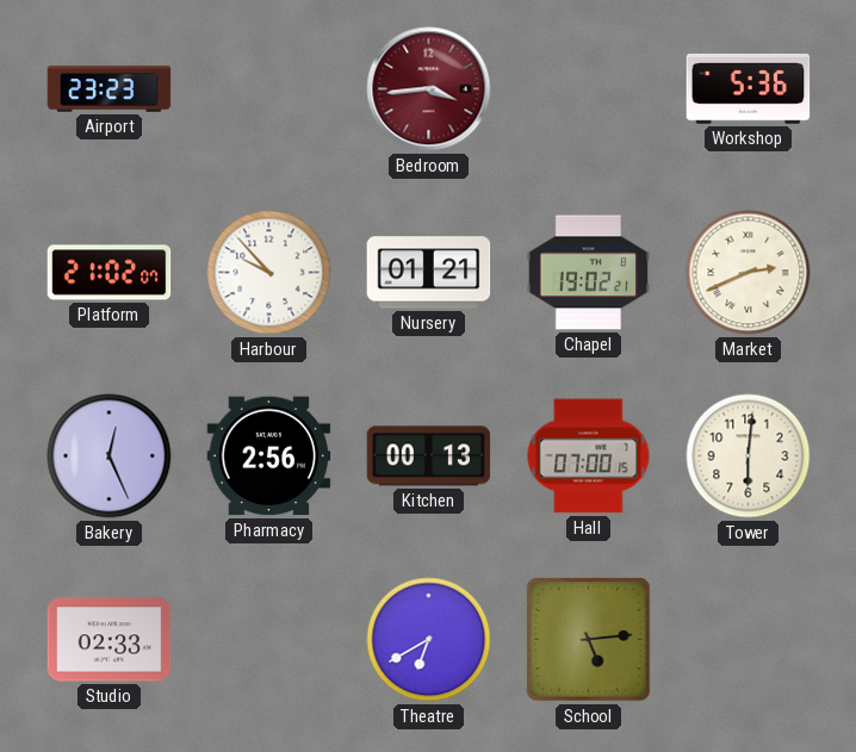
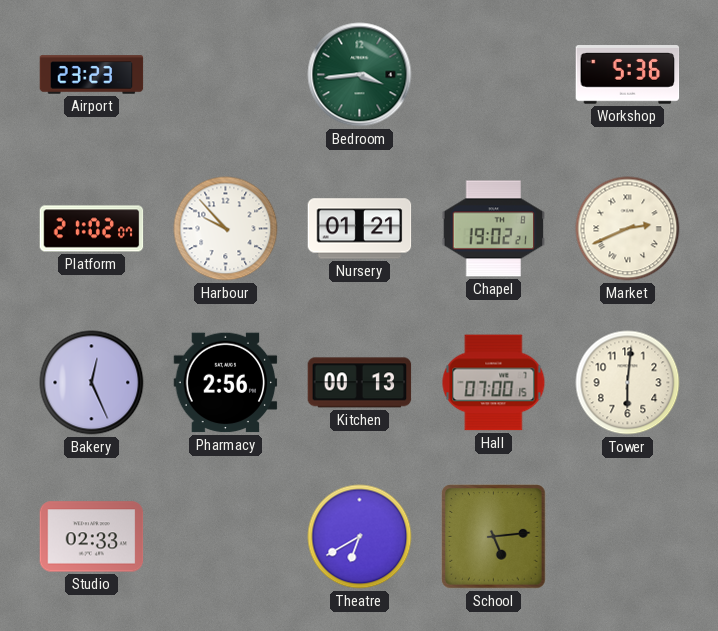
Bedroom dial: burgundy -> green (360, 75)
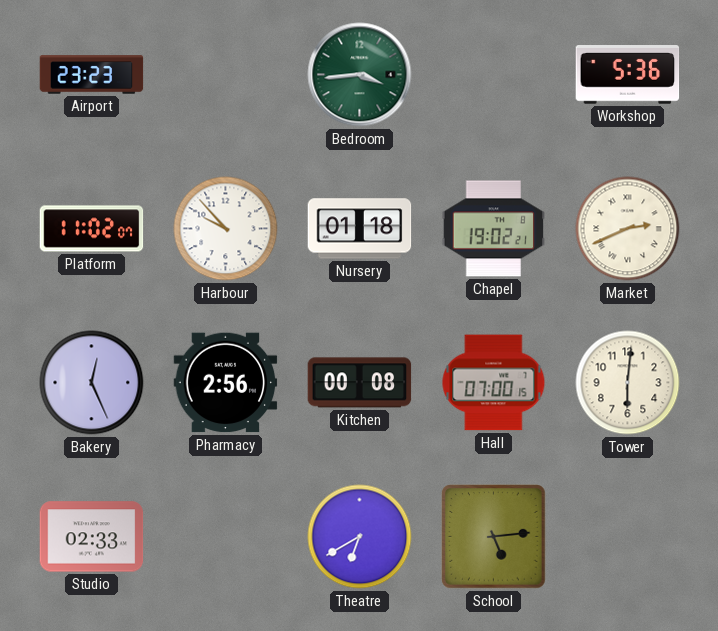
Platform: 21:02 -> 11:02 (92, 229)
Nursery: 01:21 -> 01:18 (360, 229)
Kitchen: 00:13 -> 00:08 (360, 383)
